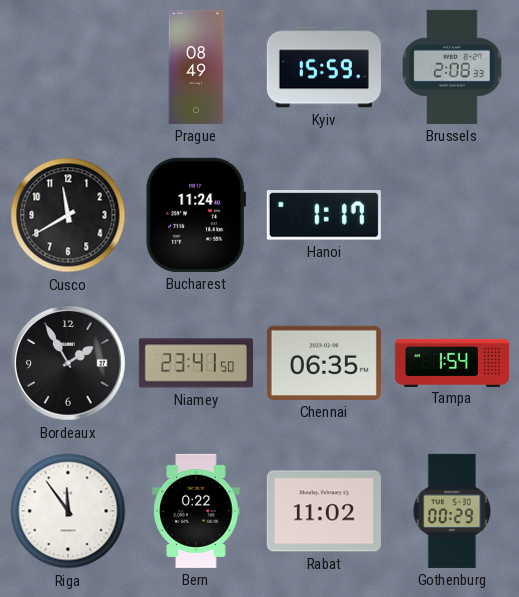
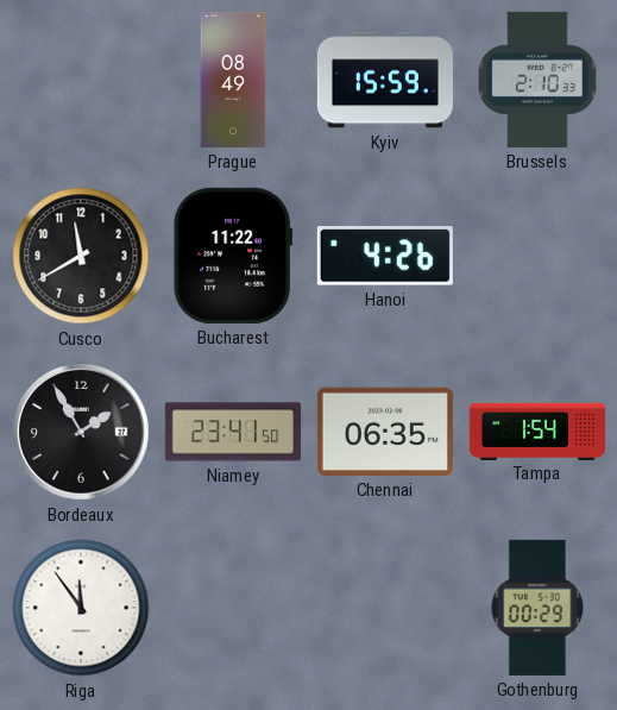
Brussels: 2:08 -> 2:10 (537, 80)
Bucharest: 11:24 -> 11:22 (232, 256)
Hanoi: 1:17 -> 4:26 (385, 256)
Bern: 0:22 -> none (196, 511)
Rabat: 11:02 -> none (324, 511)
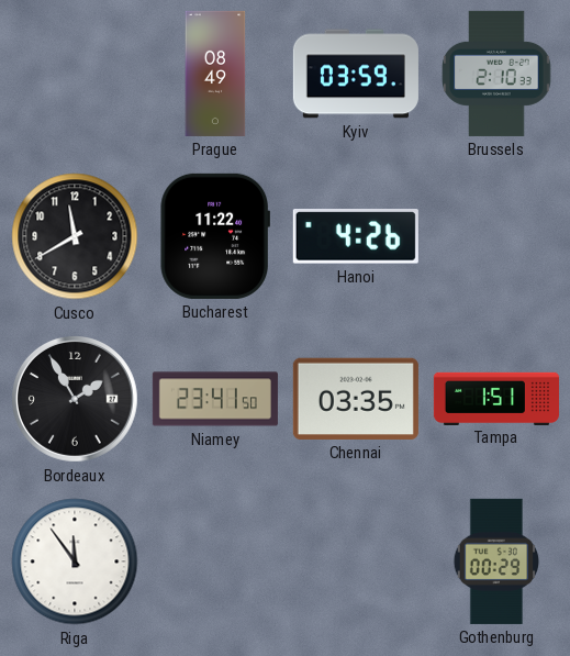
Kyiv: 15:59 -> 03:59 (356, 74)
Chennai: 06:35 -> 03:35 (356, 399)
Tampa: 1:54 -> 1:51 (496, 398)
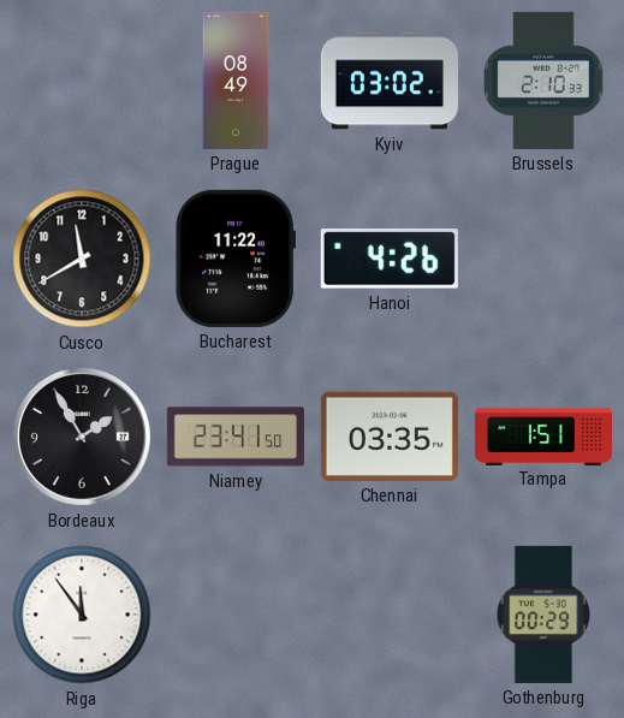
Kyiv: 03:59 -> 03:02 (390, 81)
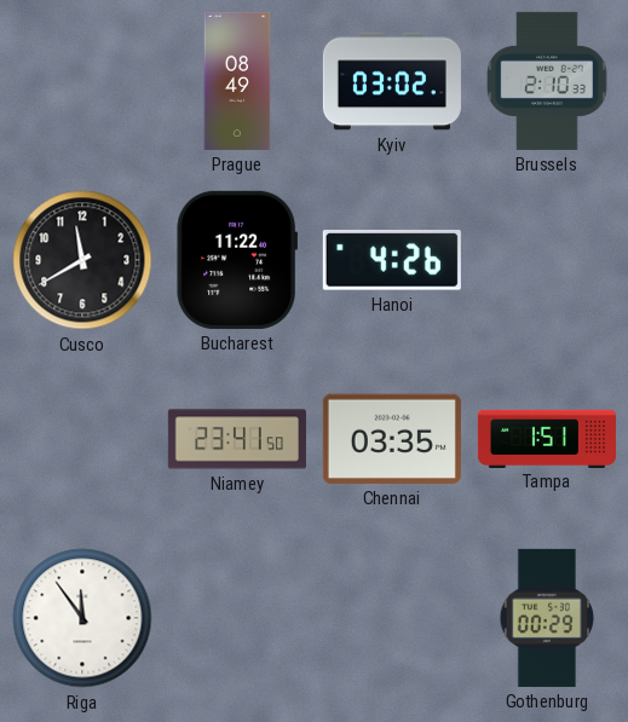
Bordeaux: 1:55 -> none (83, 438)
